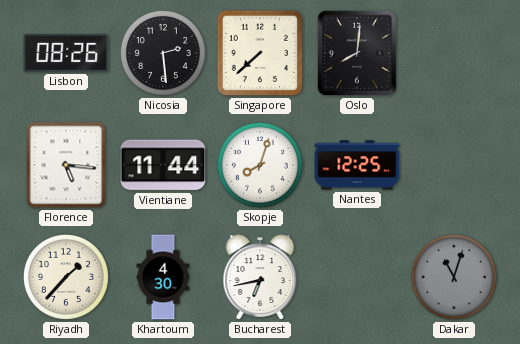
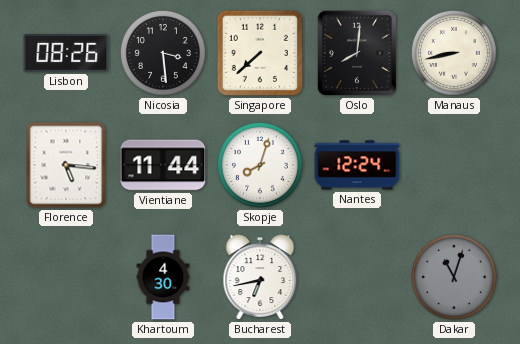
Nicosia: 2:29 -> 3:29 (163, 53)
Manaus: none -> 8:43 (454, 53)
Nantes: 12:25 -> 12:24 (357, 165)
Riyadh: 1:37 -> none (66, 277)
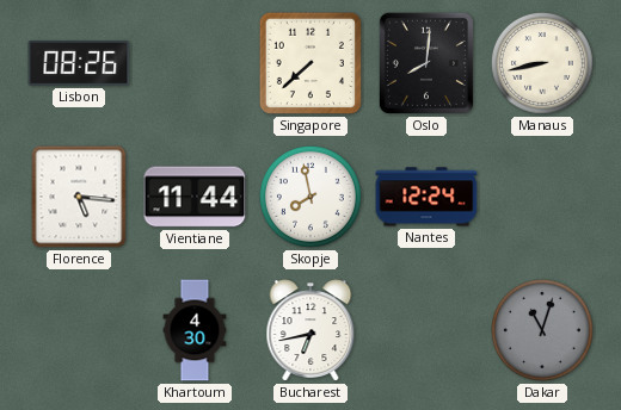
Nicosia: 3:29 -> none (163, 53)
Skopje: 8:03 -> 7:58 (310, 197)
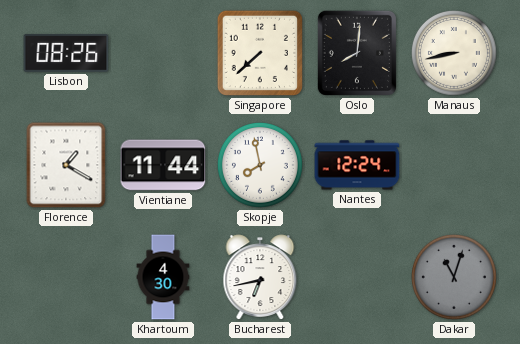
Florence: 5:16 -> 1:20 (66, 165)
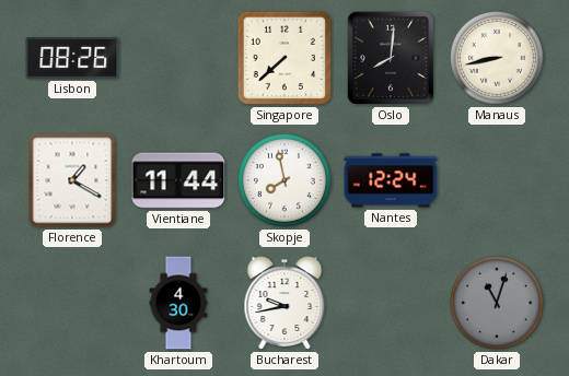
Bucharest: 6:43 -> 9:43 (284, 303)
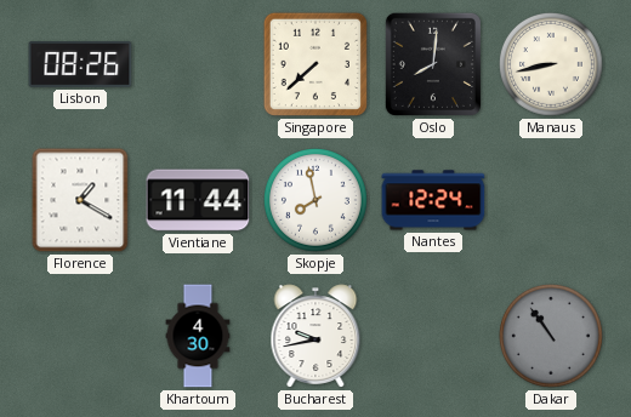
Dakar: 11:03 -> 10:54 (551, 336)
